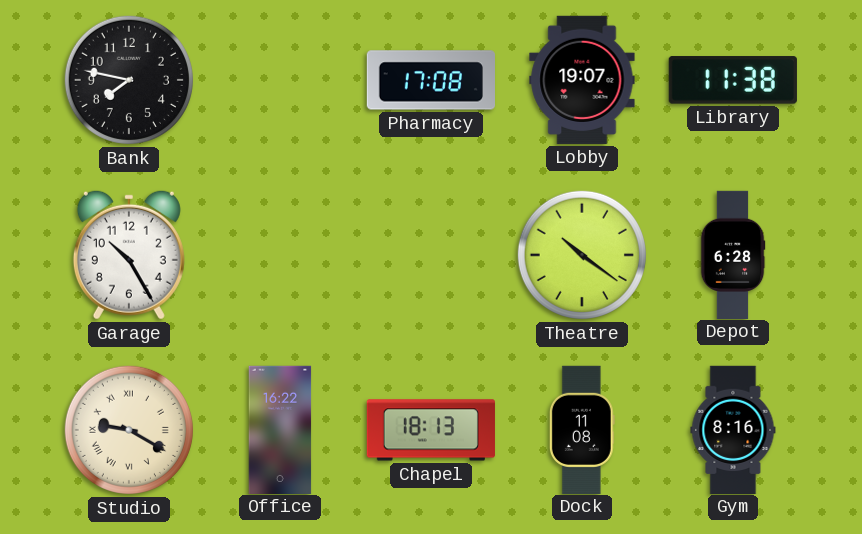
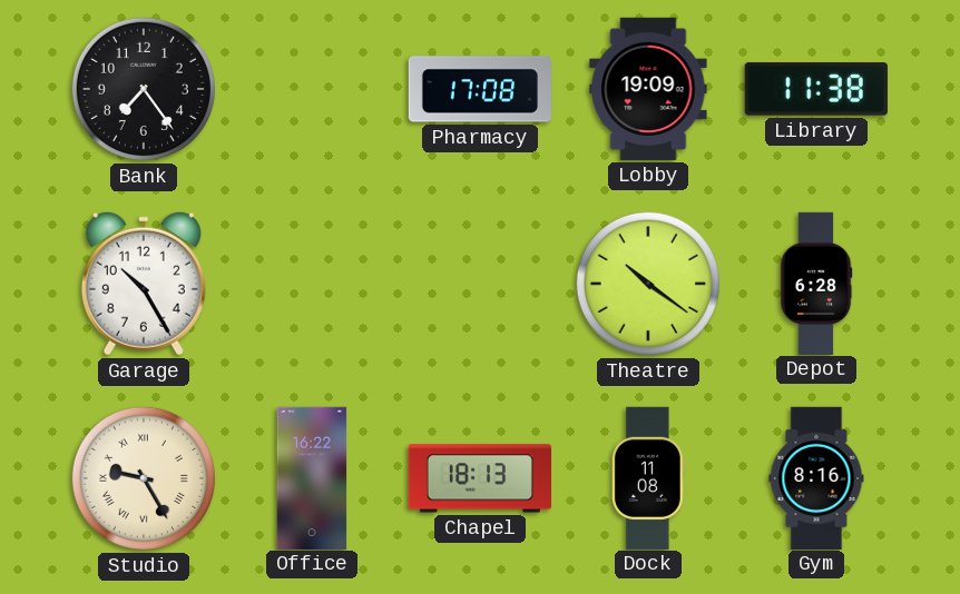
Bank: 7:47 -> 7:24 (144, 89)
Lobby: 19:07 -> 19:09 (648, 89)
Studio: 9:20 -> 9:25 (144, 478)
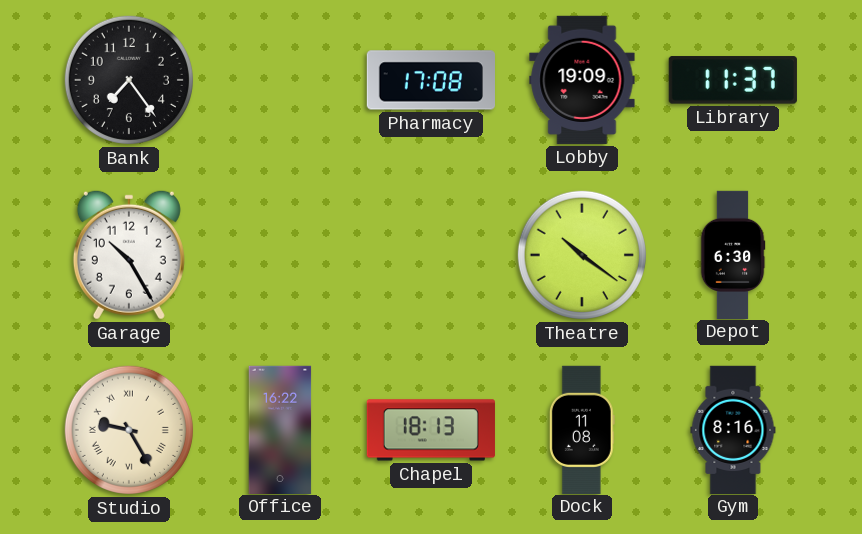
Library: 11:38 -> 11:37 (733, 80)
Depot: 6:28 -> 6:30 (733, 254)
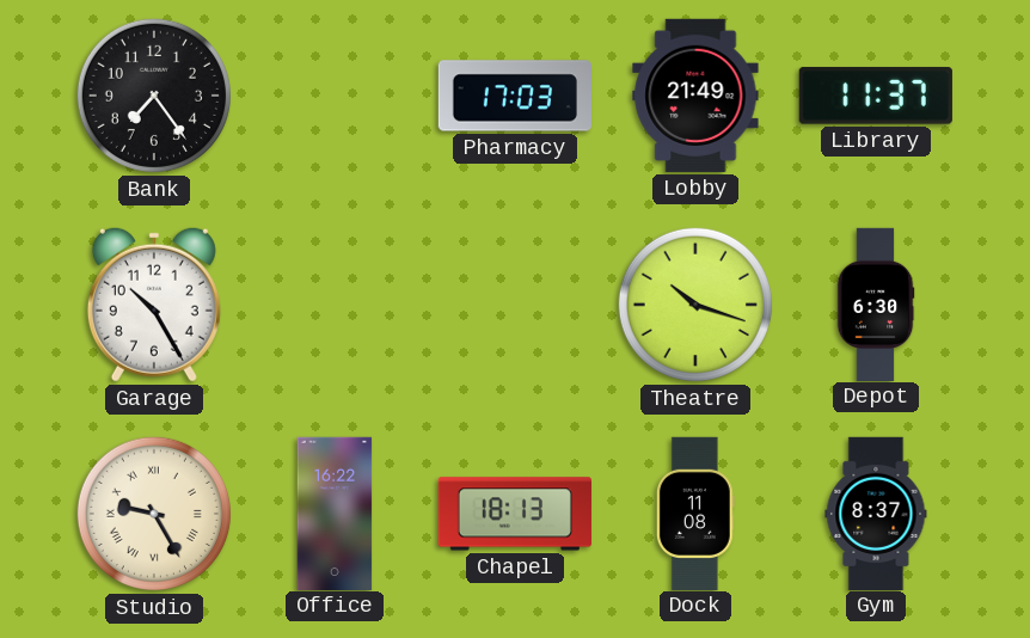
Pharmacy: 17:08 -> 17:03 (514, 96)
Lobby: 19:09 -> 21:49 (695, 96)
Theatre: 10:21 -> 10:18 (695, 305)
Gym: 8:16 -> 8:37 (876, 513)
